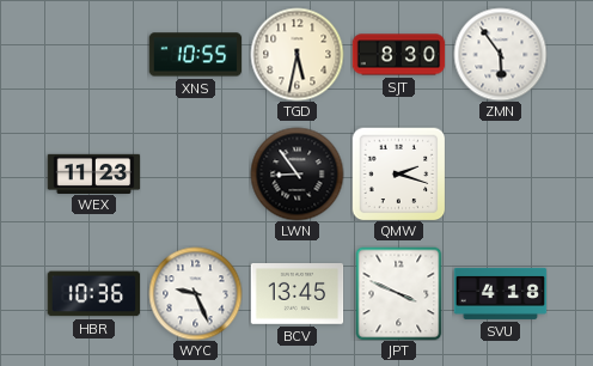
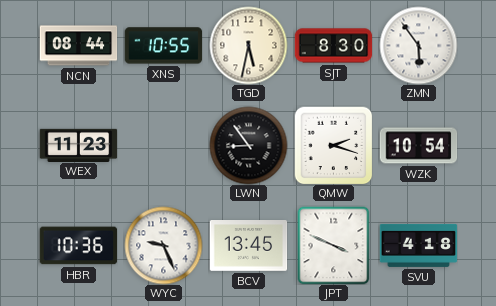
NCN: none -> 08:44 (78, 46)
WZK: none -> 10:54 (418, 146)
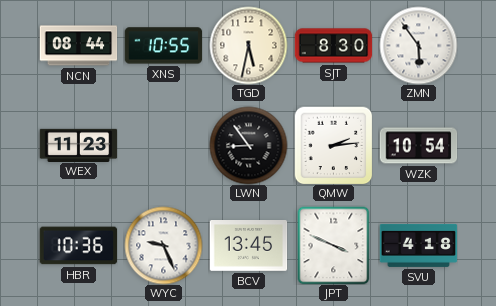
QMW: 2:18 -> 2:14 (333, 145)
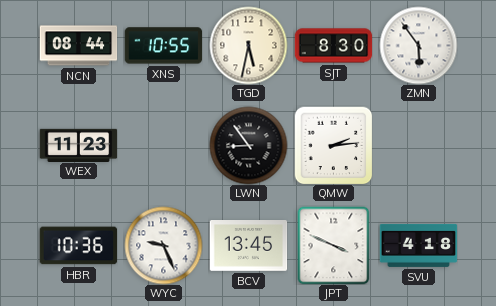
WZK: 10:54 -> none (418, 146)
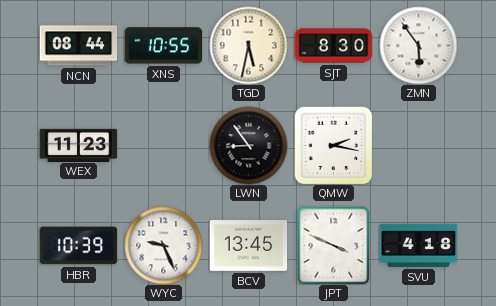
QMW: 2:14 -> 2:17 (333, 145)
HBR: 10:36 -> 10:39 (78, 246)
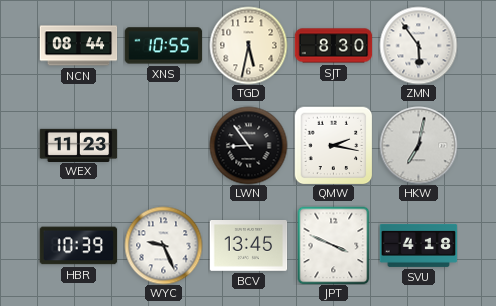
HKW: none -> 7:02 (418, 145)
